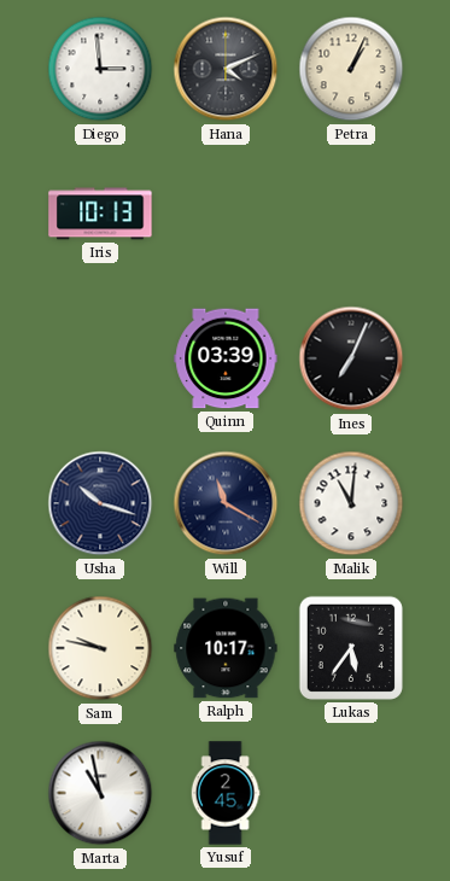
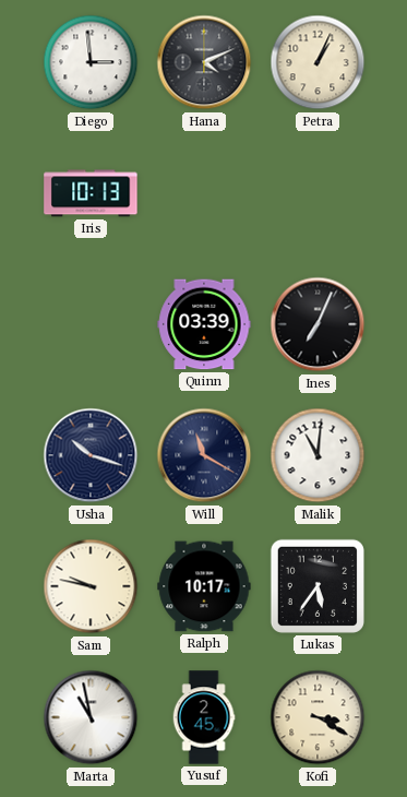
Kofi: none -> 3:20 (318, 717)
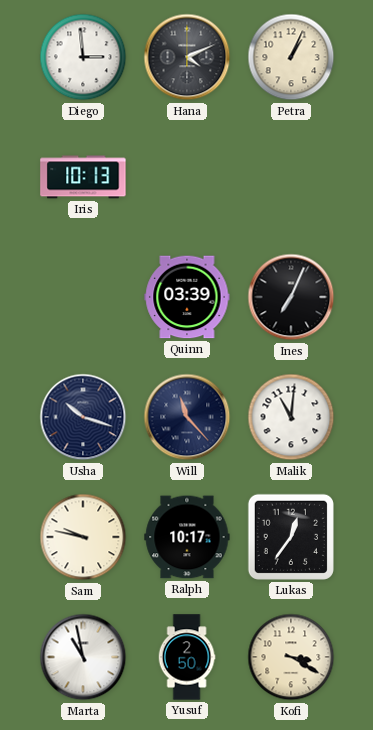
Will: 11:20 -> 11:23 (187, 417)
Lukas: 5:36 -> 12:36 (291, 537)
Yusuf: 2:45 -> 2:50 (187, 657)
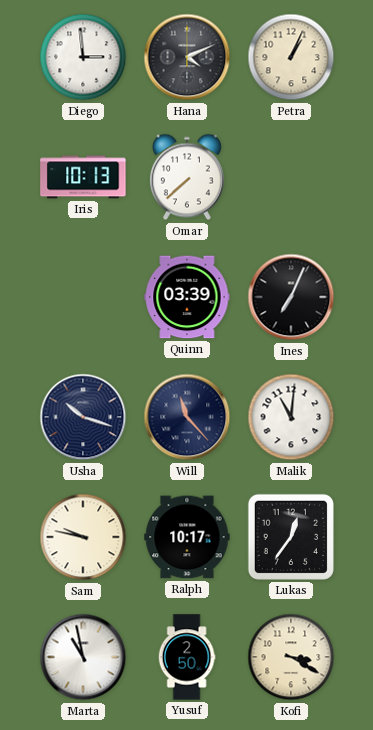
Omar: none -> 7:38 (187, 177)
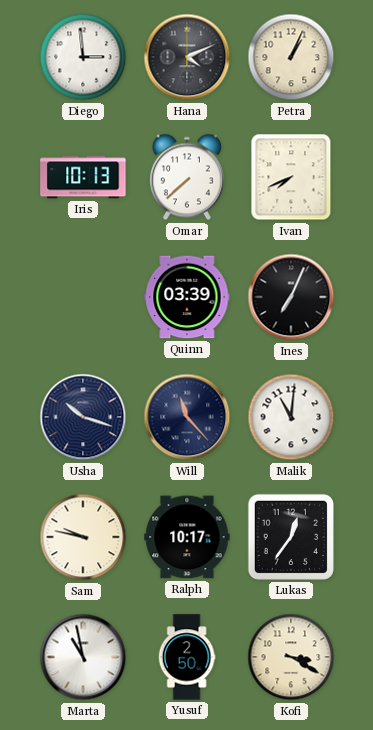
Ivan: none -> 7:41 (291, 177)
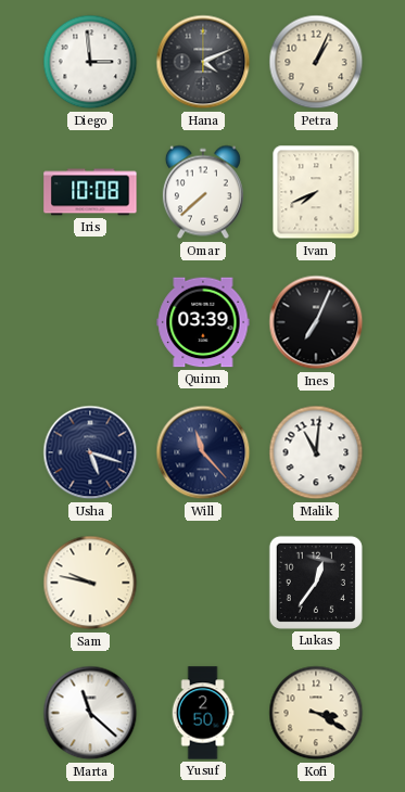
Iris: 10:13 -> 10:08 (90, 192)
Usha: 10:18 -> 5:18 (90, 452)
Ralph: 10:17 -> none (187, 537)
Marta: 10:58 -> 11:22 (90, 713)
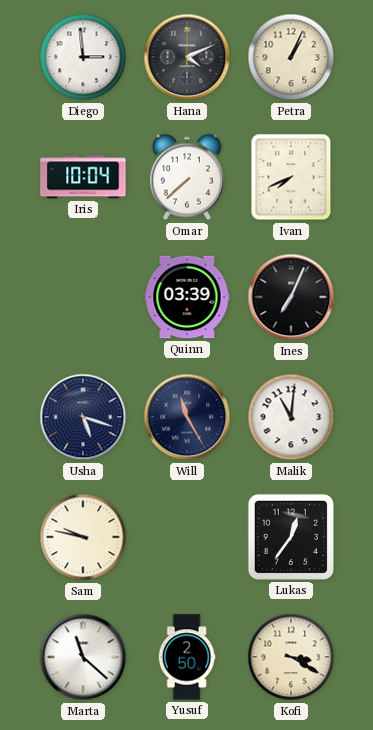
Iris: 10:08 -> 10:04 (83, 177)
Will: 11:23 -> 11:25 (187, 417)
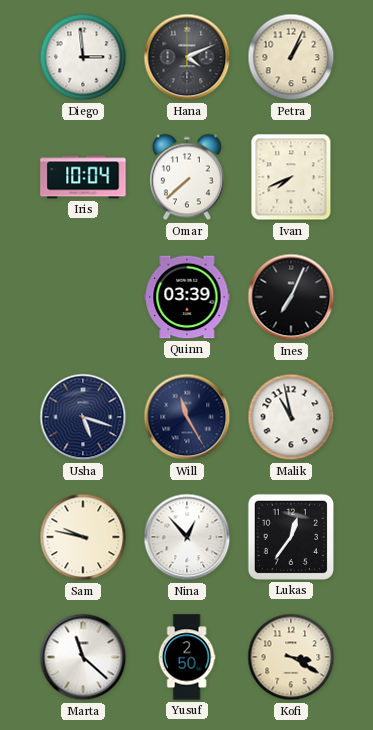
Malik: 11:01 -> 10:58 (291, 417)
Nina: none -> 12:53 (187, 537)
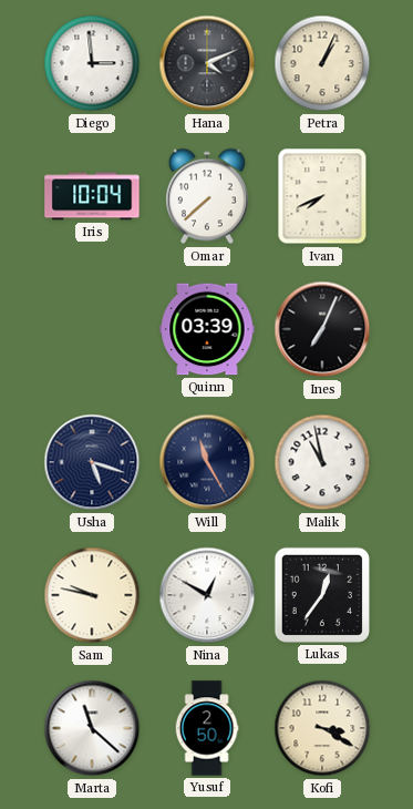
Nina: 12:53 -> 12:50 (207, 595)
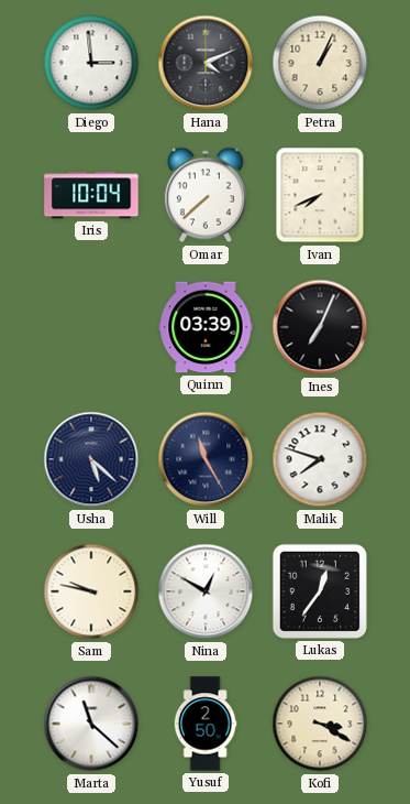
Usha: 5:18 -> 5:22 (91, 459)
Malik: 10:58 -> 7:48 (320, 459)
